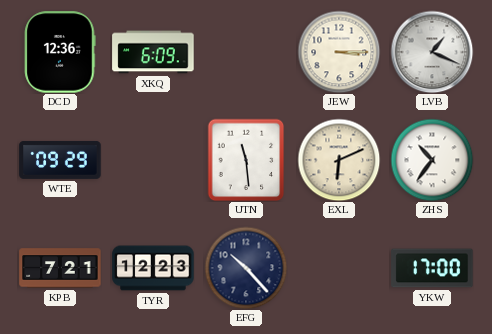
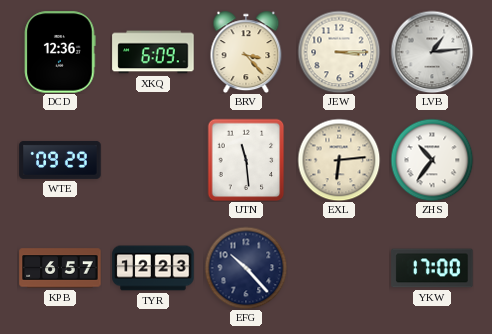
BRV: none -> 3:23 (246, 52)
LVB: 1:19 -> 1:14 (432, 52)
EXL: 6:11 -> 6:14 (339, 160)
KPB: 7:21 -> 6:57 (60, 268)
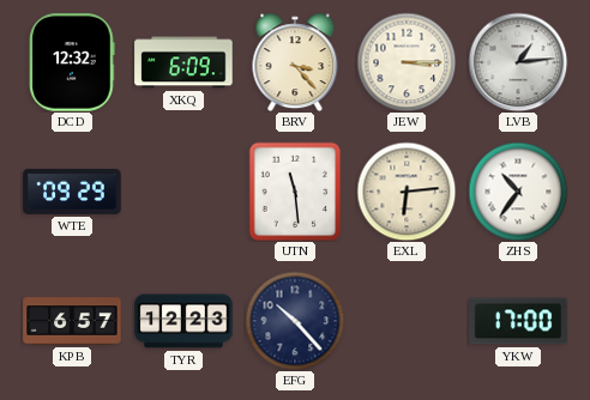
DCD: 12:36 -> 12:32 (72, 62)
